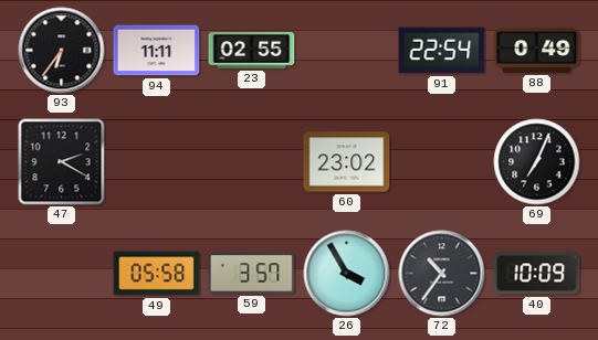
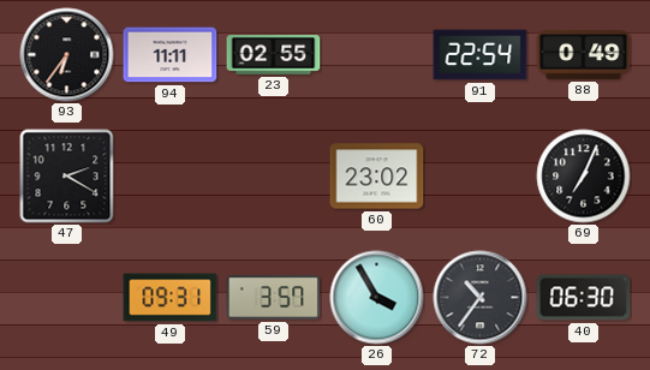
49: 05:58 -> 09:31 (171, 298)
40: 10:09 -> 06:30 (584, 298)
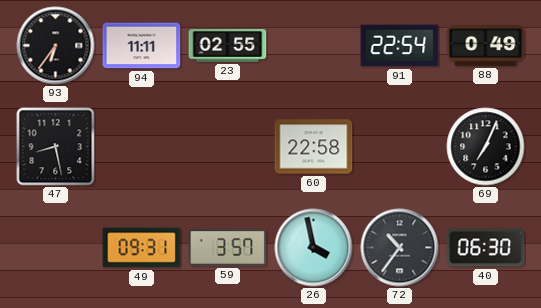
47: 2:20 -> 8:28 (56, 147)
60: 23:02 -> 22:58 (314, 147)
26: 3:55 -> 3:58 (314, 248)
